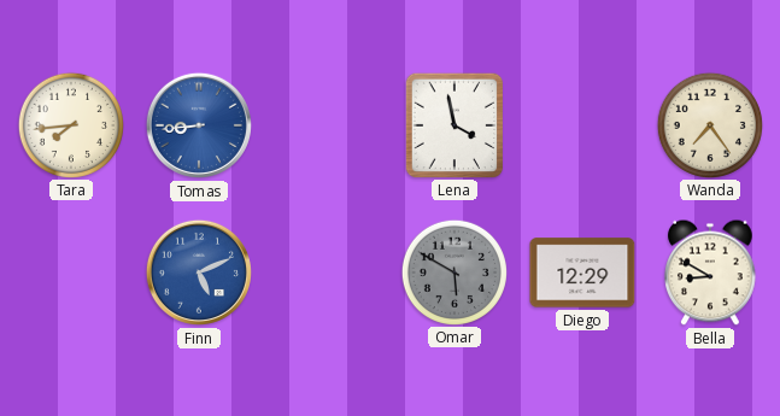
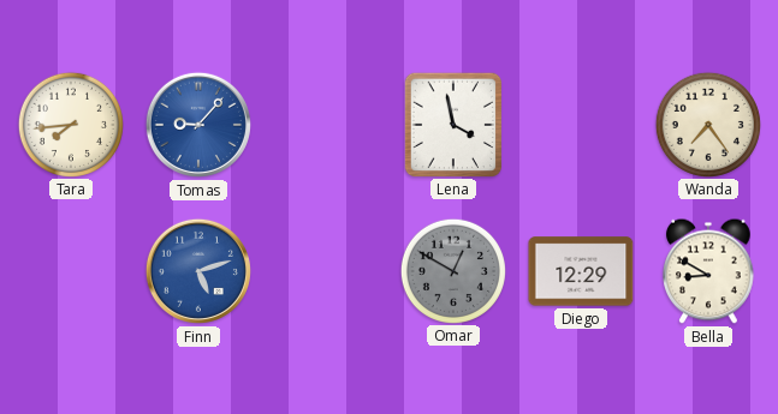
Tomas: 8:44 -> 9:07 (198, 125)
Finn: 5:11 -> 5:12 (198, 271)
Omar: 5:50 -> 12:50 (452, 270)
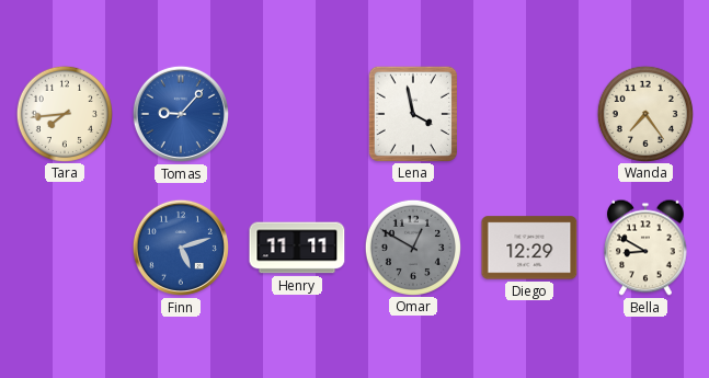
Henry: none -> 11:11 (297, 248)
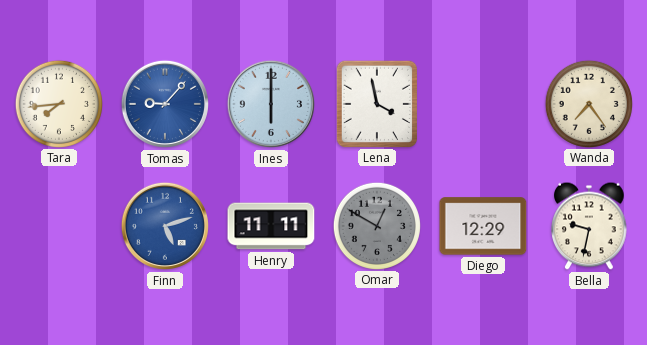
Ines: none -> 6:00 (271, 104)
Bella: 8:50 -> 9:32 (589, 226)
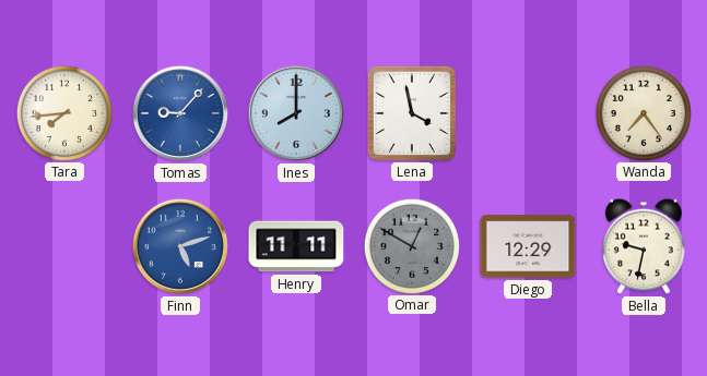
Ines: 6:00 -> 8:00 (296, 113)
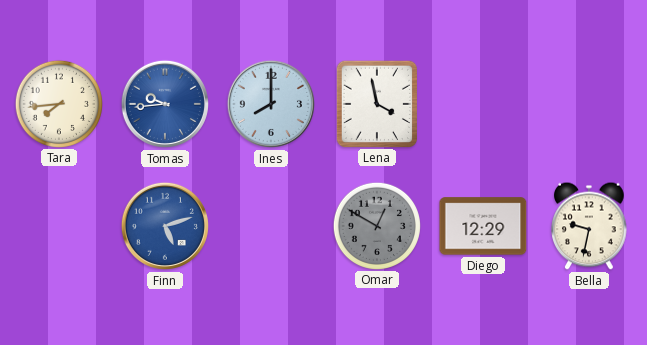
Tomas: 9:07 -> 9:44 (165, 104)
Wanda: 7:24 -> none (643, 112)
Henry: 11:11 -> none (296, 246)
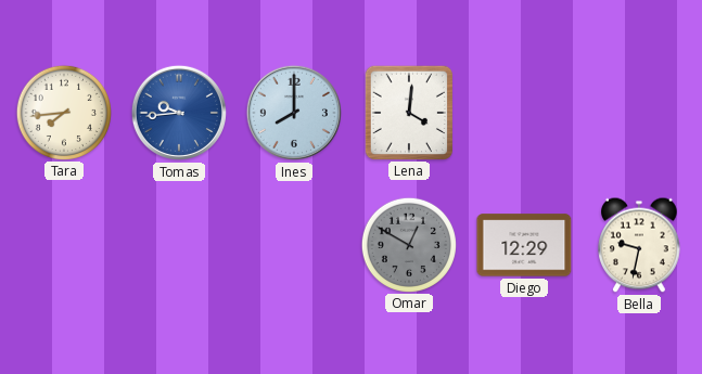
Lena: 3:58 -> 4:01 (408, 112)
Finn: 5:12 -> none (165, 226)
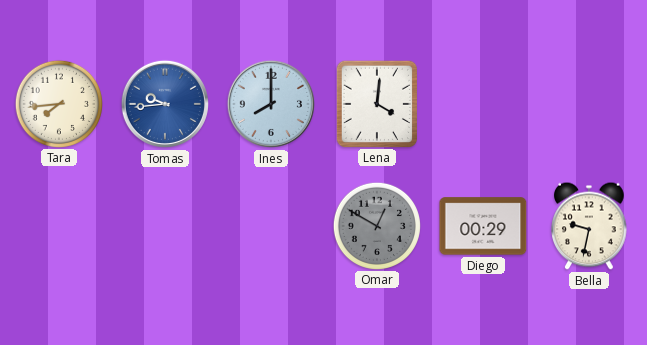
Diego: 12:29 -> 00:29 (483, 226)
